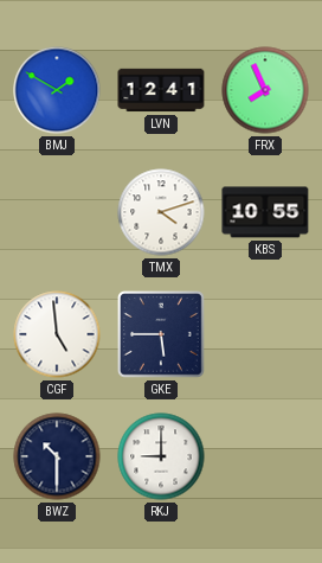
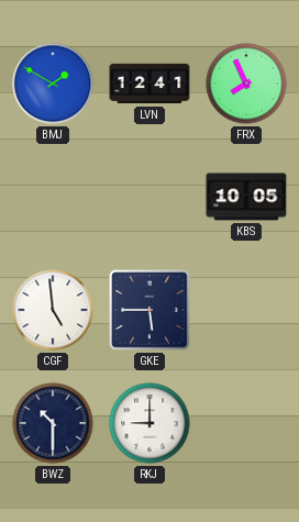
TMX: 4:12 -> none (161, 212)
KBS: 10:55 -> 10:05 (246, 197)
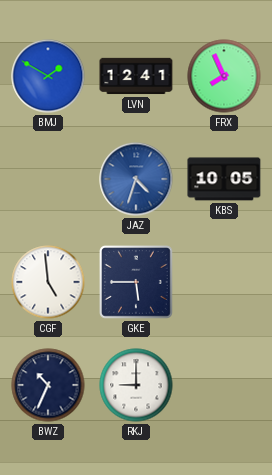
JAZ: none -> 4:33 (136, 179)
BWZ: 10:30 -> 10:34 (48, 385)
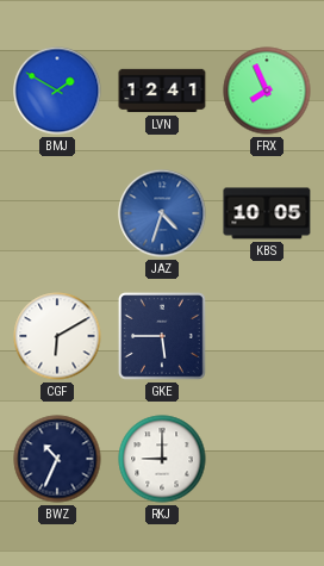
CGF: 4:59 -> 6:10 (57, 336)
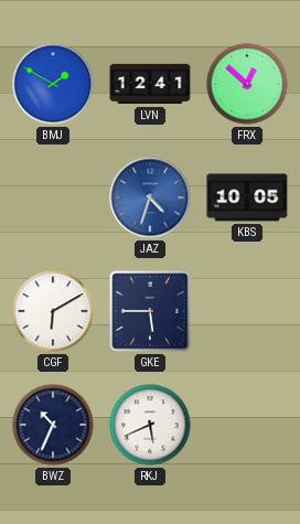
FRX: 7:56 -> 12:52 (247, 84)
RKJ: 9:00 -> 5:41 (150, 425)
